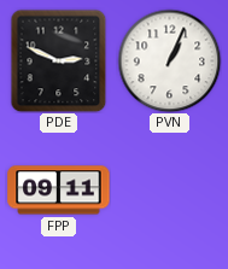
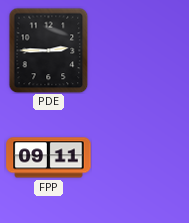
PDE: 2:49 -> 2:45 (49, 50)
PVN: 1:04 -> none (169, 60)
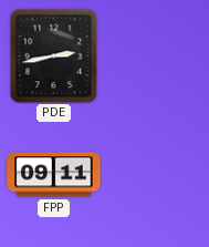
PDE: 2:45 -> 2:43 (54, 55)
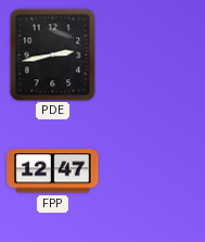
FPP: 09:11 -> 12:47 (53, 171)
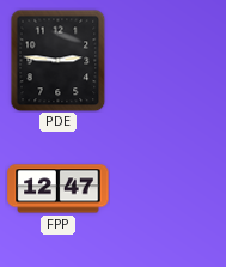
PDE: 2:43 -> 2:46 (59, 60)
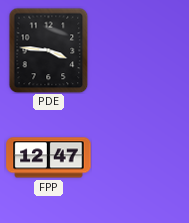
PDE: 2:46 -> 3:46 (49, 50)
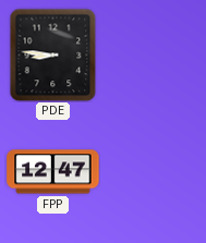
PDE: 3:46 -> 8:46 (53, 54)
